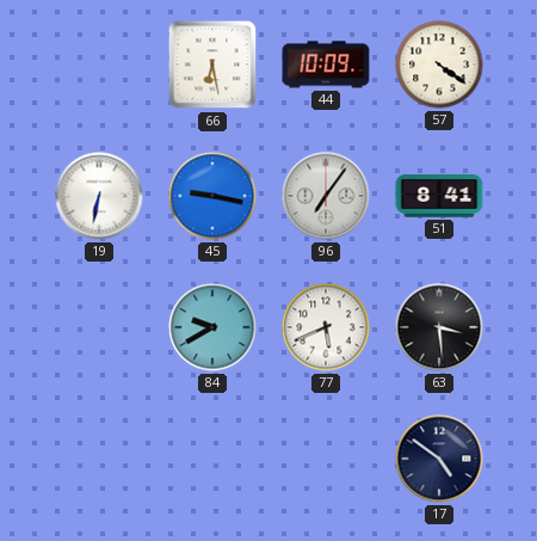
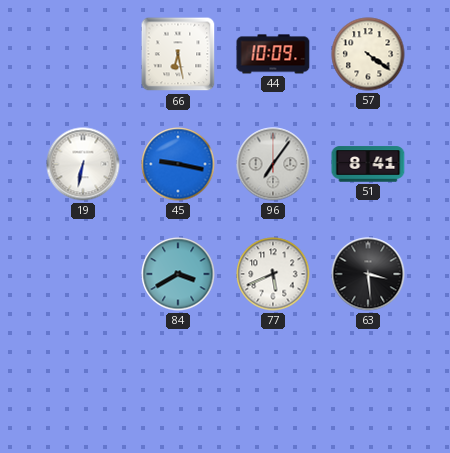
84: 9:40 -> 3:40 (178, 274)
17: 4:51 -> none (439, 459)
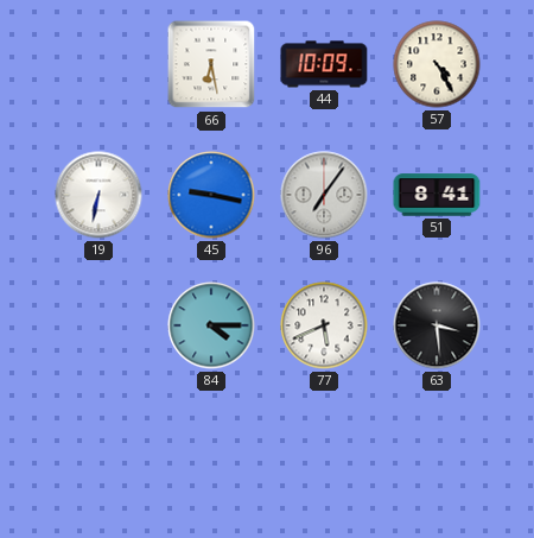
57: 4:21 -> 4:25 (437, 64)
84: 3:40 -> 4:15 (211, 325)
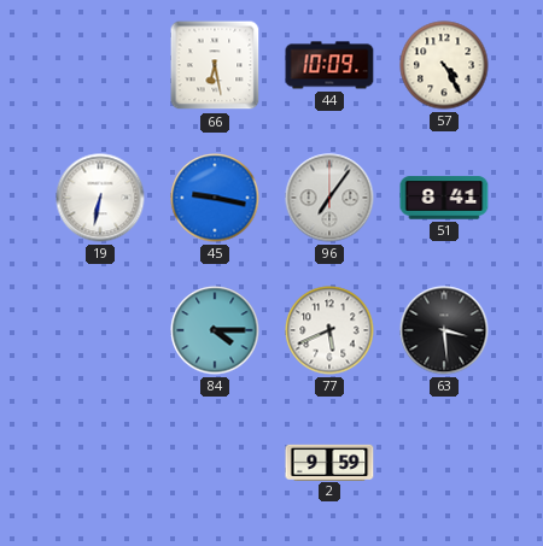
2: none -> 9:59 (329, 462)
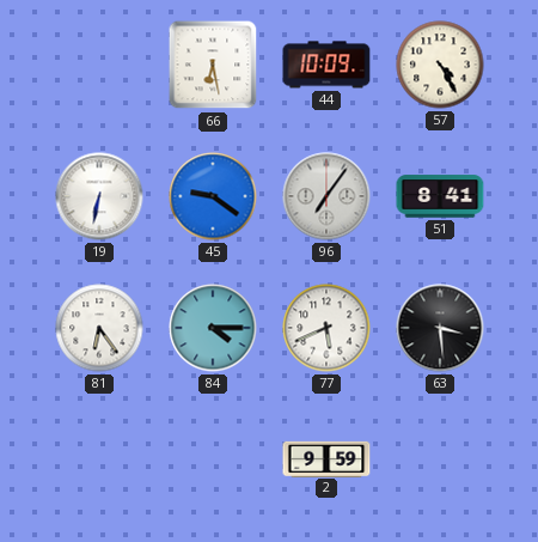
45: 9:17 -> 9:21 (213, 196)
81: none -> 6:24 (99, 328)
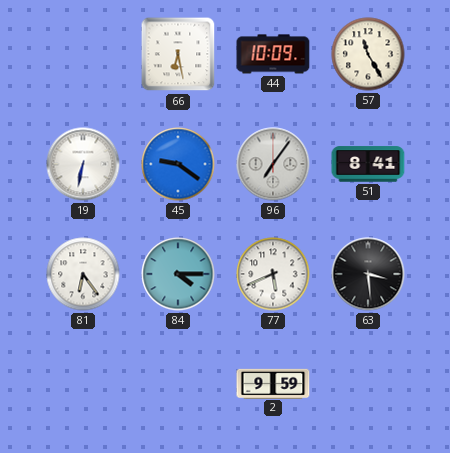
57: 4:25 -> 11:25 (368, 54)
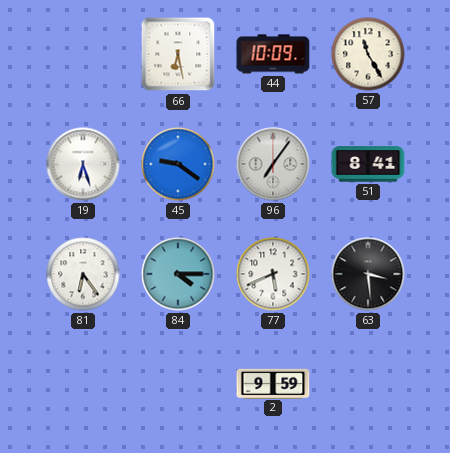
19: 6:32 -> 6:27 (83, 164)
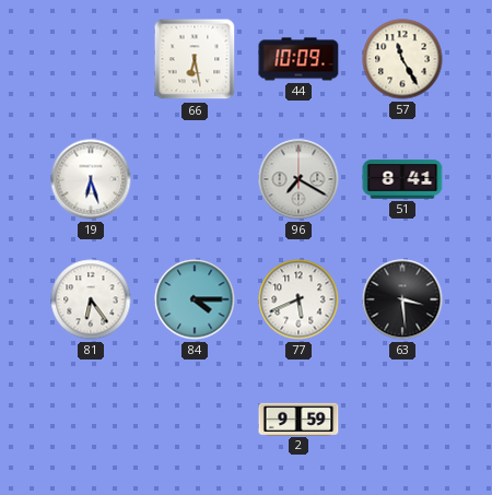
45: 9:21 -> none (178, 164)
96: 7:06 -> 7:20 (298, 179)
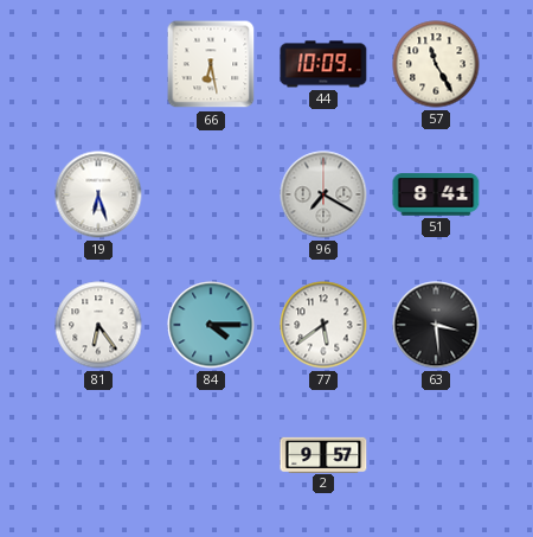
77: 5:41 -> 5:39 (323, 325)
2: 9:59 -> 9:57 (323, 454)
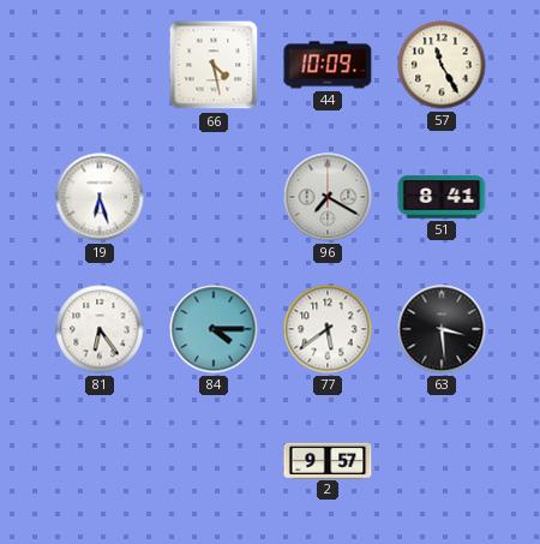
66: 6:28 -> 4:28 (214, 65)
